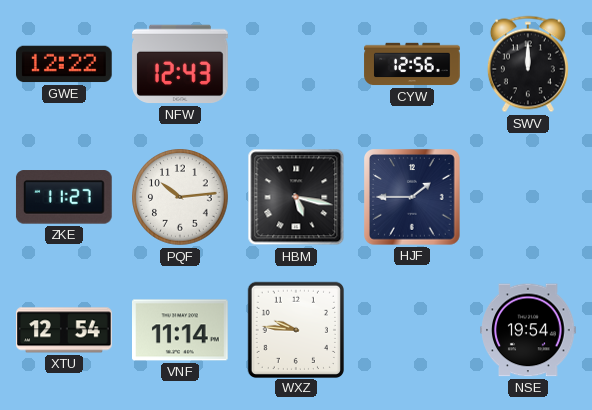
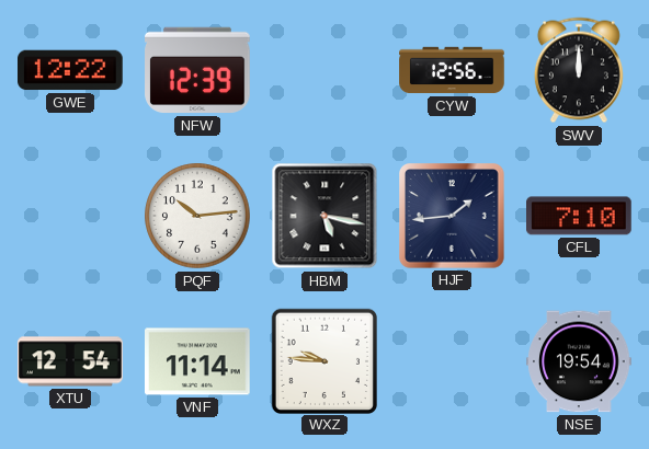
NFW: 12:43 -> 12:39 (197, 70)
ZKE: 11:27 -> none (64, 197)
HJF: 1:45 -> 1:44 (453, 217)
CFL: none -> 7:10 (579, 216)
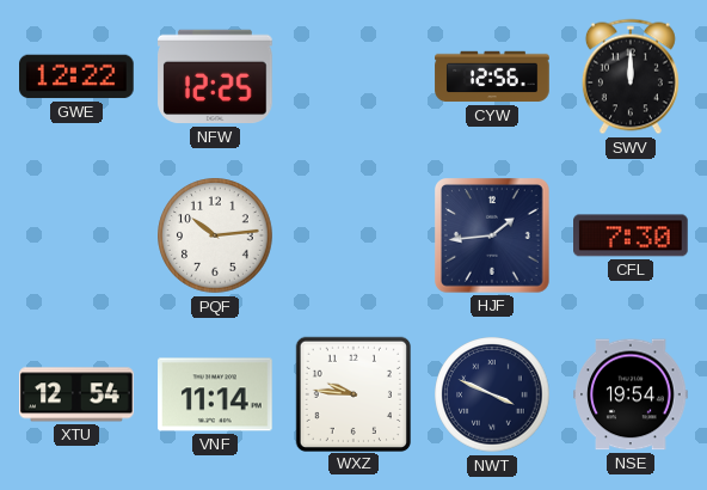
NFW: 12:39 -> 12:25 (215, 76)
HBM: 5:17 -> none (324, 216)
CFL: 7:10 -> 7:30 (631, 235)
NWT: none -> 3:49 (492, 394)
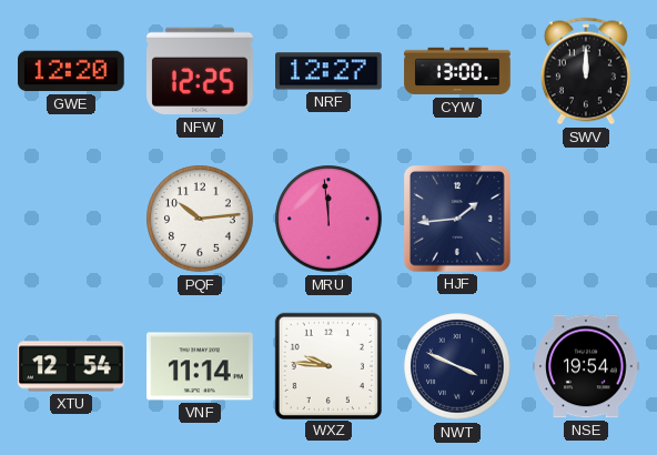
GWE: 12:22 -> 12:20 (72, 71)
NRF: none -> 12:27 (330, 71)
CYW: 12:56 -> 13:00 (457, 71)
MRU: none -> 11:59 (328, 219)
CFL: 7:30 -> none (631, 235)
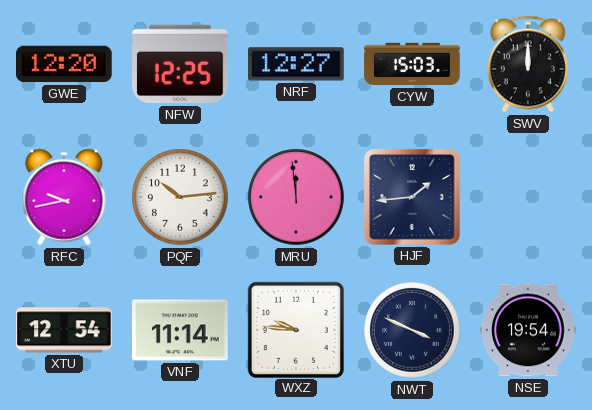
CYW: 13:00 -> 15:03 (412, 64)
RFC: none -> 9:43 (64, 197)
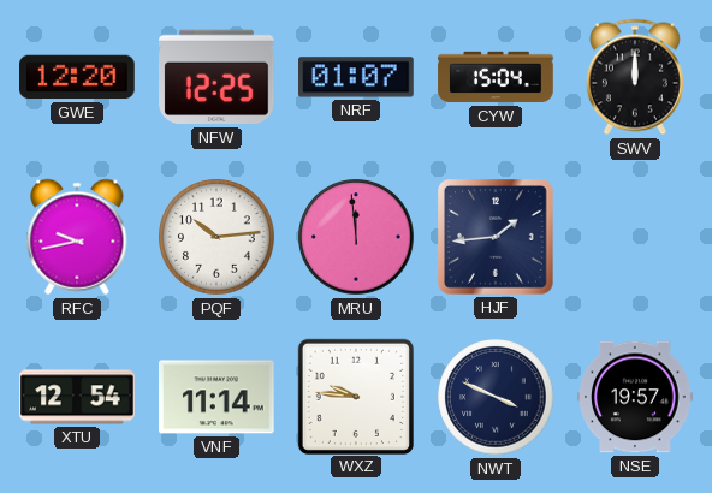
NRF: 12:27 -> 01:07 (357, 77)
CYW: 15:03 -> 15:04 (496, 77)
NSE: 19:54 -> 19:57 (635, 397)
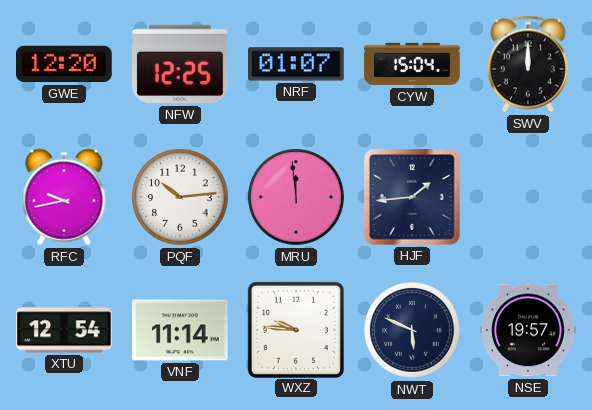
NWT: 3:49 -> 5:49 (412, 330)
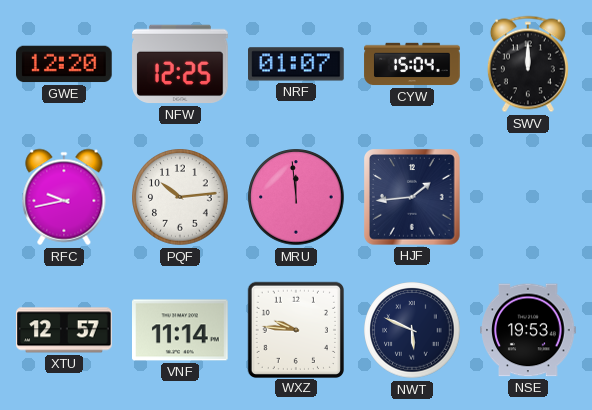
XTU: 12:54 -> 12:57 (64, 330)
NSE: 19:57 -> 19:53 (528, 330)
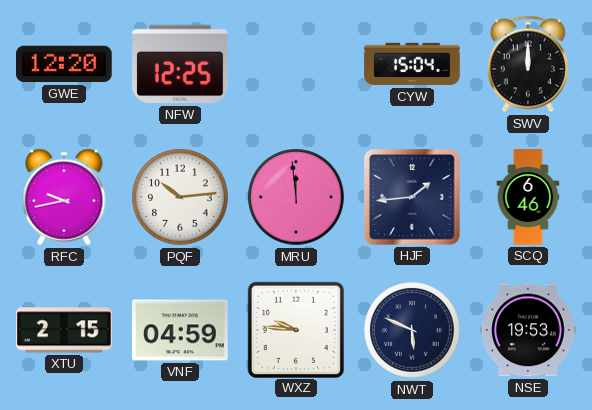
NRF: 01:07 -> none (297, 64)
SCQ: none -> 6:46 (528, 197)
XTU: 12:57 -> 2:15 (64, 330)
VNF: 11:14 -> 04:59 (181, 330)
